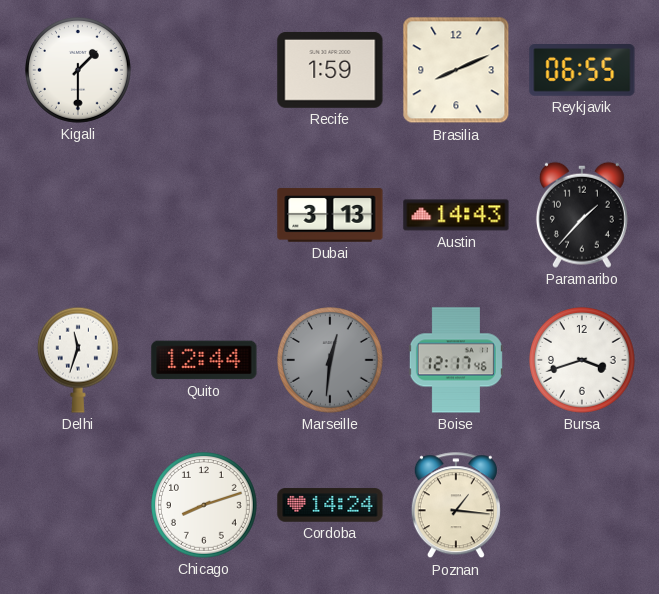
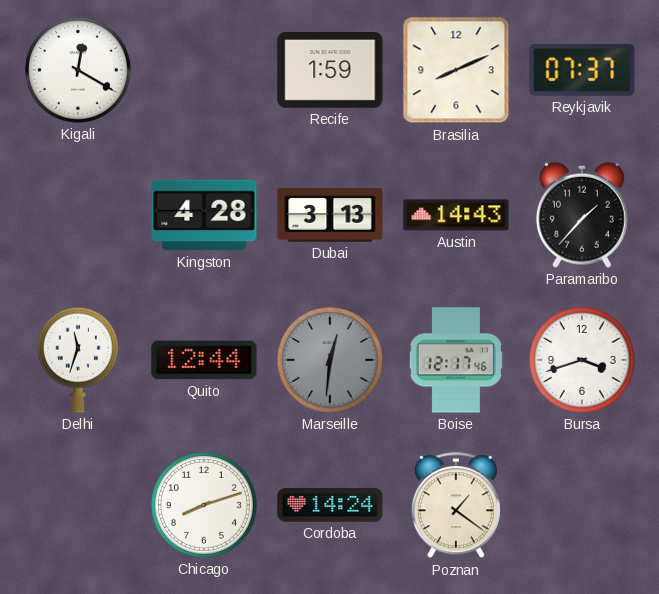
Kigali: 1:30 -> 12:20 (79, 71)
Reykjavik: 06:55 -> 07:37 (582, 71)
Kingston: none -> 4:28 (204, 215)
Poznan: 1:16 -> 1:21 (456, 506)
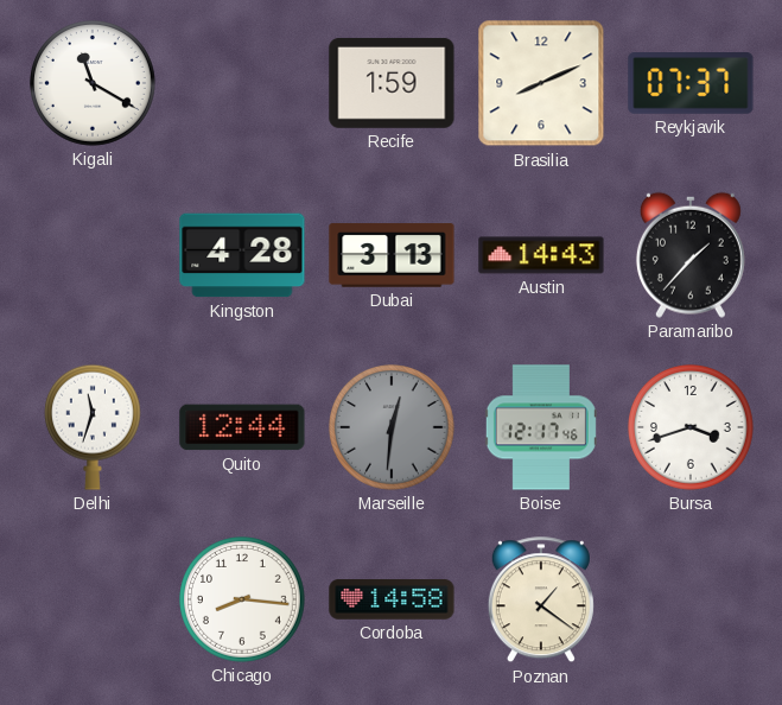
Kigali: 12:20 -> 11:20 (94, 84)
Chicago: 8:12 -> 8:16 (243, 601)
Cordoba: 14:24 -> 14:58 (392, 599)
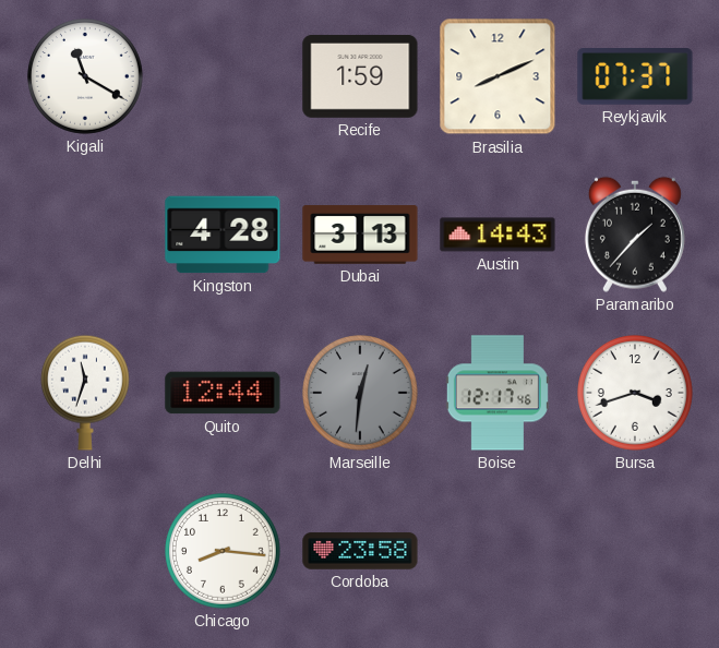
Cordoba: 14:58 -> 23:58 (360, 551)
Poznan: 1:21 -> none (541, 601)
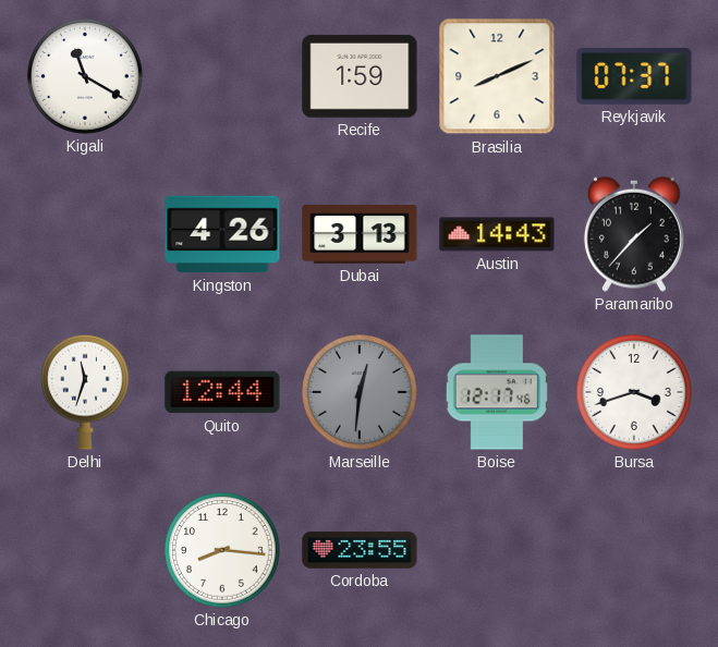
Kingston: 4:28 -> 4:26 (222, 234)
Cordoba: 23:58 -> 23:55 (360, 550)
